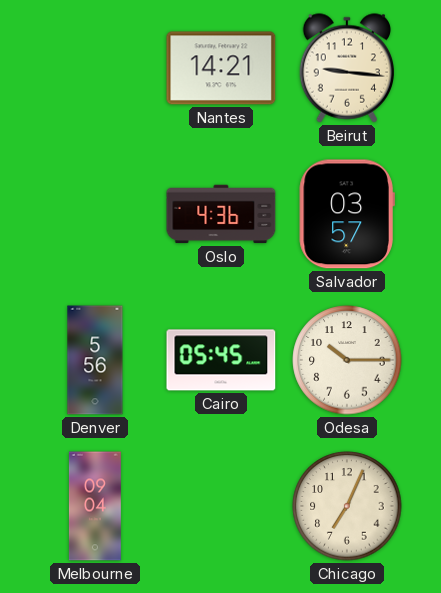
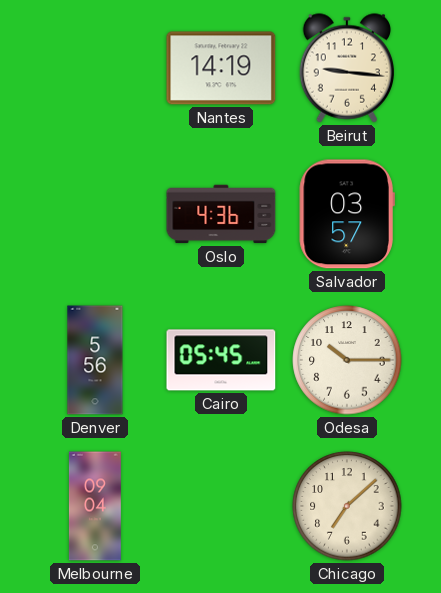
Nantes: 14:21 -> 14:19 (221, 68)
Chicago: 7:04 -> 7:08 (347, 506)
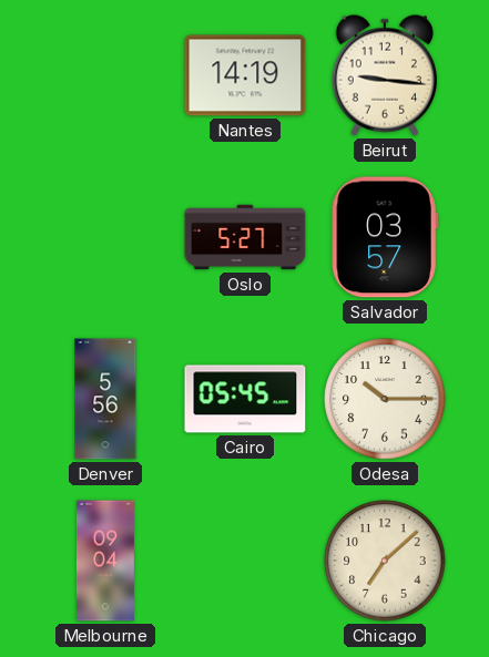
Oslo: 4:36 -> 5:27 (245, 237)
